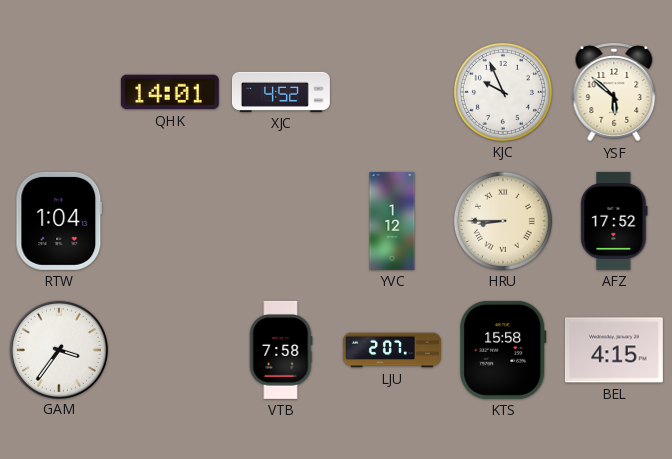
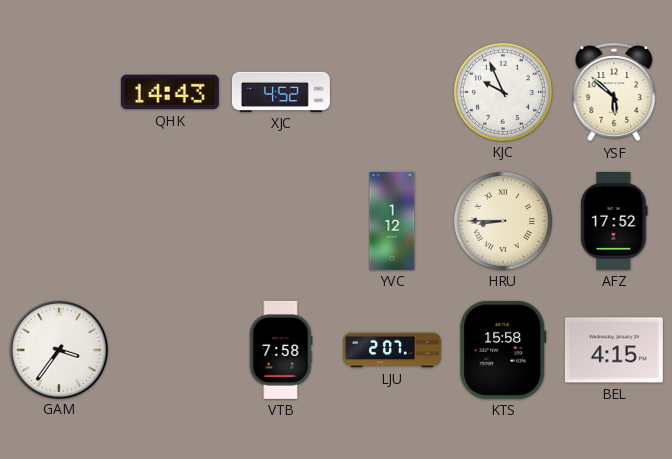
QHK: 14:01 -> 14:43 (170, 92)
RTW: 1:04 -> none (59, 221)
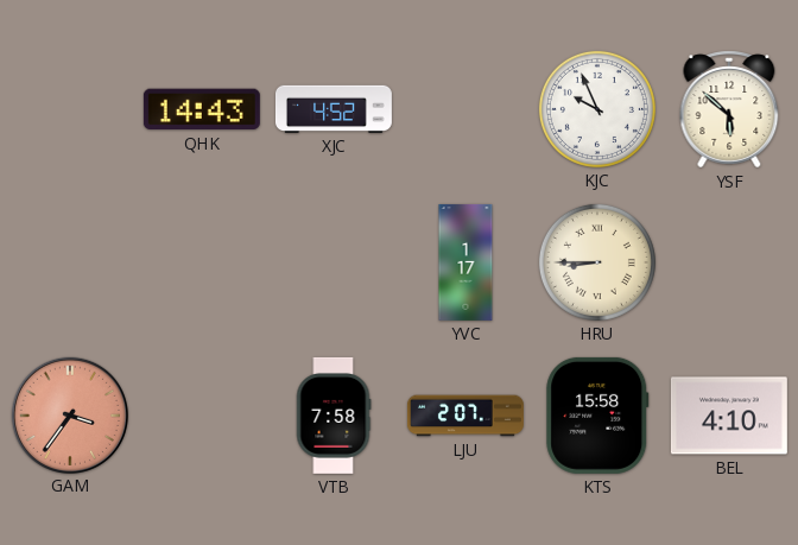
YVC: 1:12 -> 1:17 (465, 262)
AFZ: 17:52 -> none (614, 221)
GAM dial: white -> salmon (69, 414)
BEL: 4:15 -> 4:10 (729, 416)
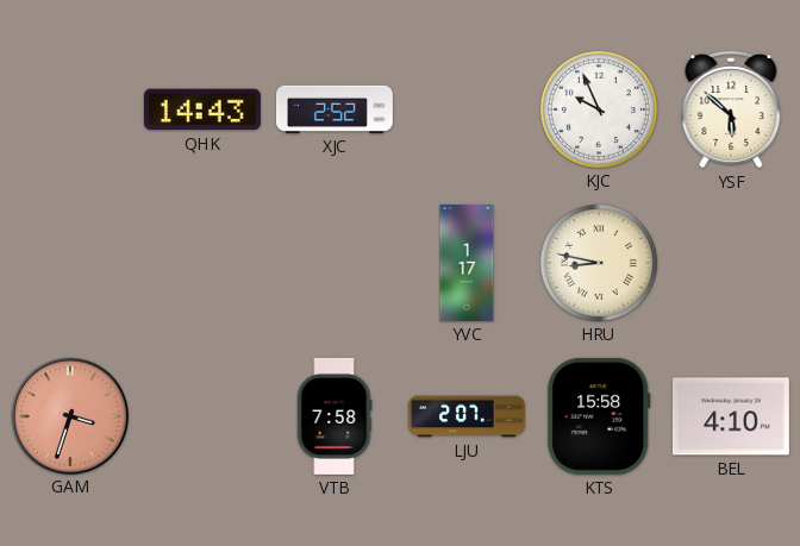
XJC: 4:52 -> 2:52 (335, 109)
HRU: 8:45 -> 8:47 (599, 263)
GAM: 3:36 -> 3:33 (69, 415)
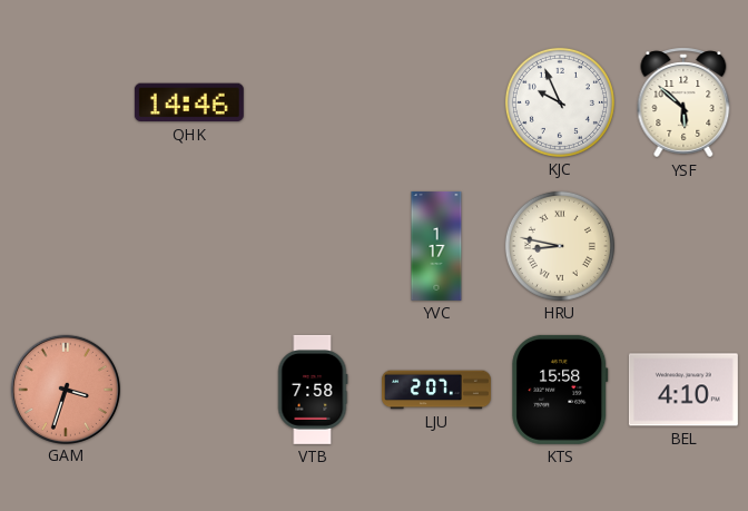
QHK: 14:43 -> 14:46 (189, 102)
XJC: 2:52 -> none (335, 109)
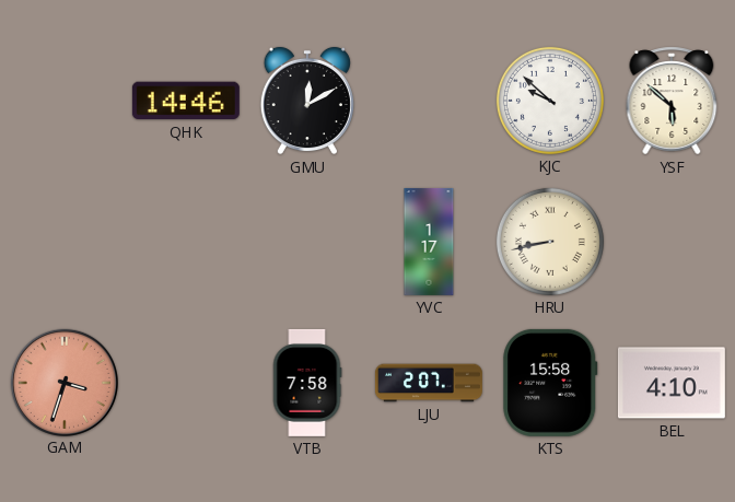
GMU: none -> 12:10 (307, 101)
KJC: 9:56 -> 9:52 (550, 101)
HRU: 8:47 -> 8:43 (550, 242)
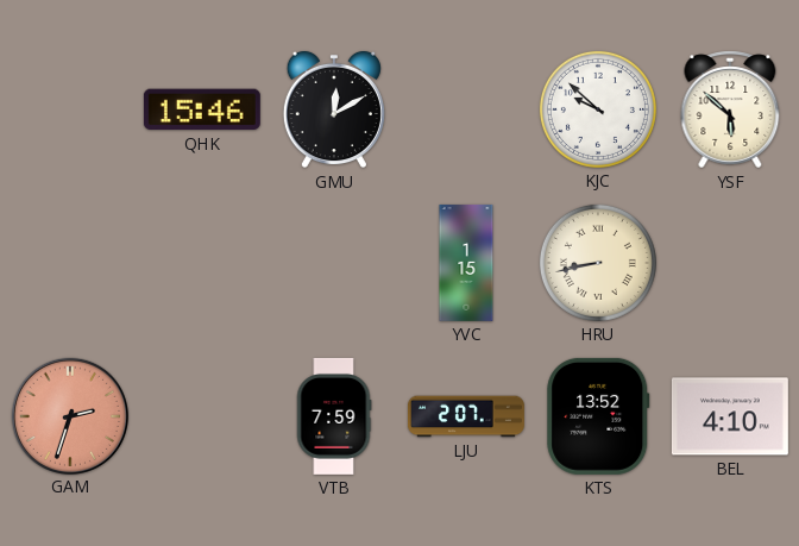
QHK: 14:46 -> 15:46 (202, 109)
YVC: 1:17 -> 1:15 (466, 263)
GAM: 3:33 -> 2:33 (69, 415)
VTB: 7:58 -> 7:59 (334, 416)
KTS: 15:58 -> 13:52 (598, 416)
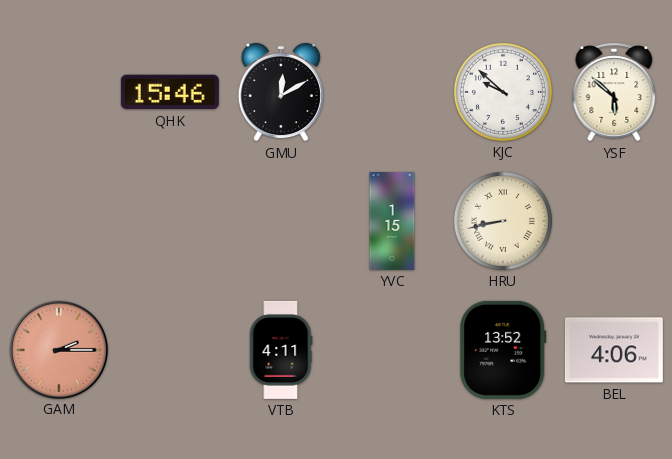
GAM: 2:33 -> 2:15 (58, 349)
VTB: 7:59 -> 4:11 (281, 350)
LJU: 2:07 -> none (466, 416)
BEL: 4:10 -> 4:06 (614, 350)
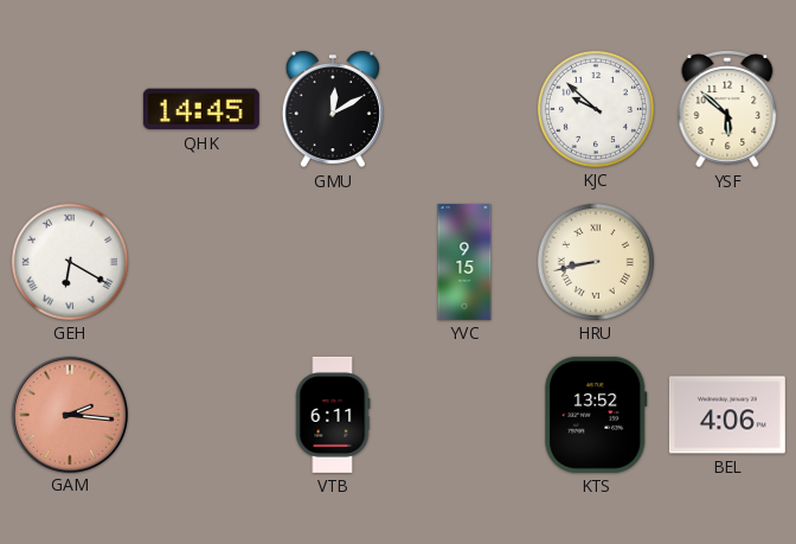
QHK: 15:46 -> 14:45 (201, 109)
GEH: none -> 6:20 (70, 262)
YVC: 1:15 -> 9:15 (464, 262)
GAM: 2:15 -> 2:16 (69, 414)
VTB: 4:11 -> 6:11 (333, 415)
